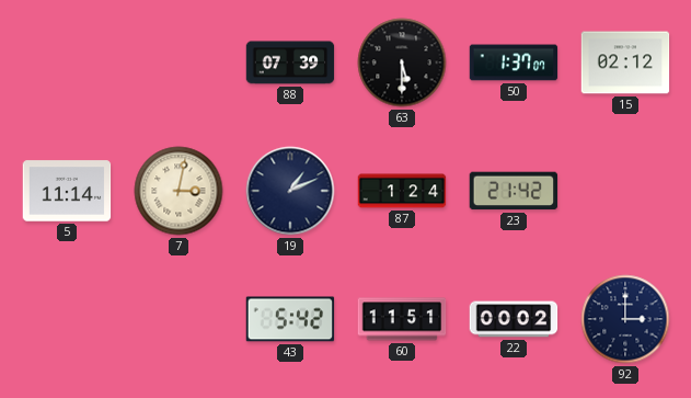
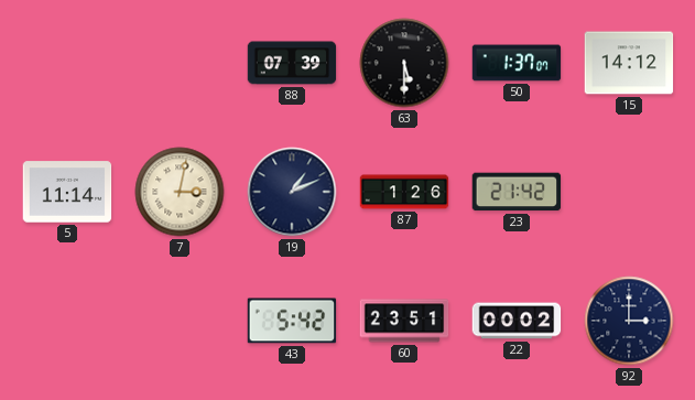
15: 02:12 -> 14:12 (629, 63)
87: 1:24 -> 1:26 (404, 192)
60: 11:51 -> 23:51 (404, 321)
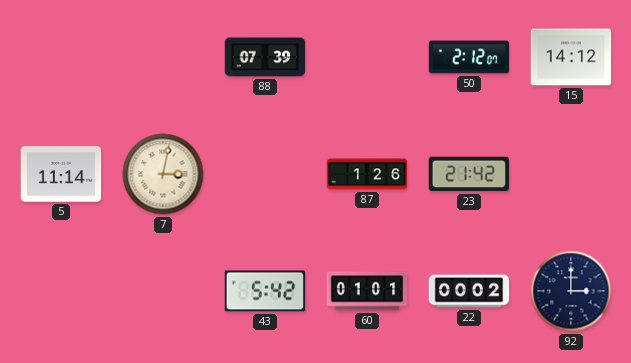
63: 5:30 -> none (404, 63)
50: 1:37 -> 2:12 (469, 57)
19: 1:11 -> none (292, 192)
60: 23:51 -> 01:01 (367, 291)
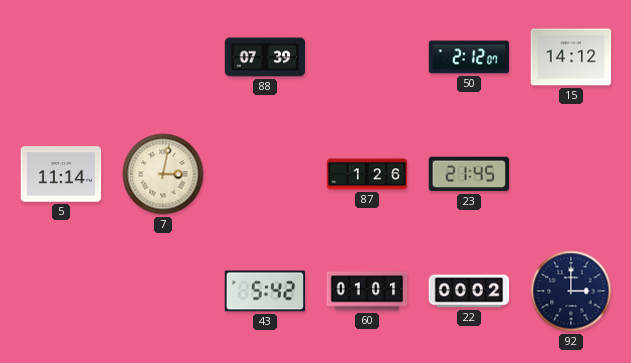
23: 21:42 -> 21:45 (469, 174)
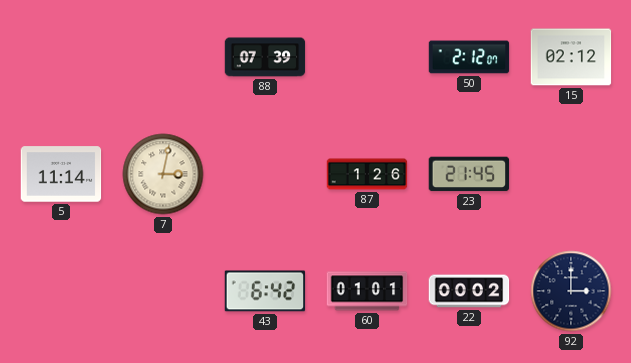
15: 14:12 -> 02:12 (571, 57)
43: 5:42 -> 6:42 (265, 291)
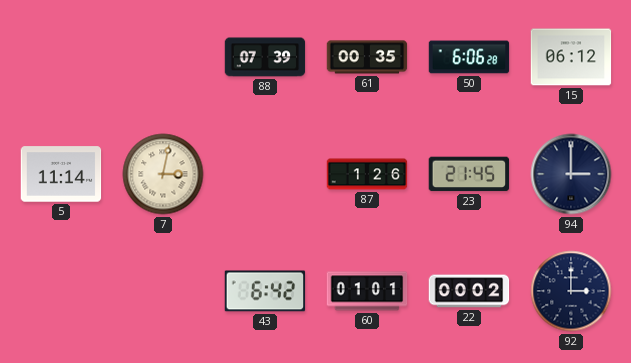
61: none -> 00:35 (367, 57)
50: 2:12 -> 6:06 (469, 57)
15: 02:12 -> 06:12 (571, 57)
94: none -> 3:00 (571, 174)
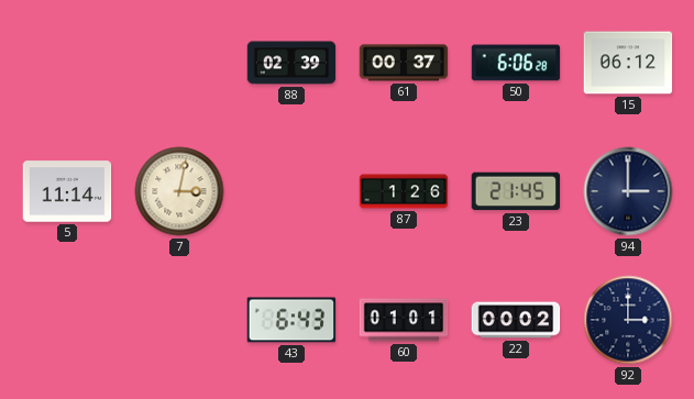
88: 07:39 -> 02:39 (291, 63)
61: 00:35 -> 00:37 (404, 63)
43: 6:42 -> 6:43 (291, 320)
